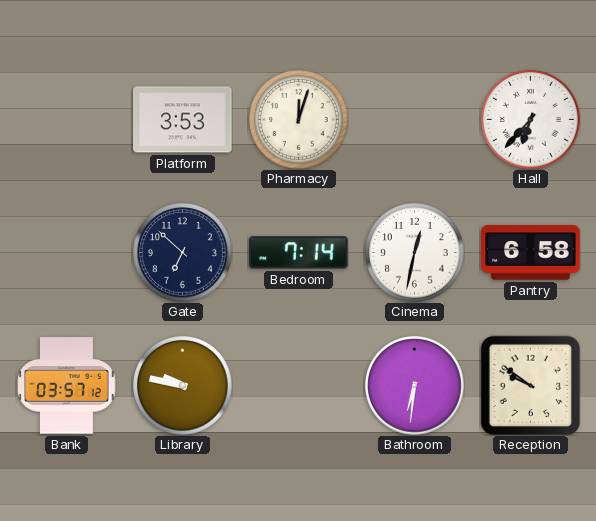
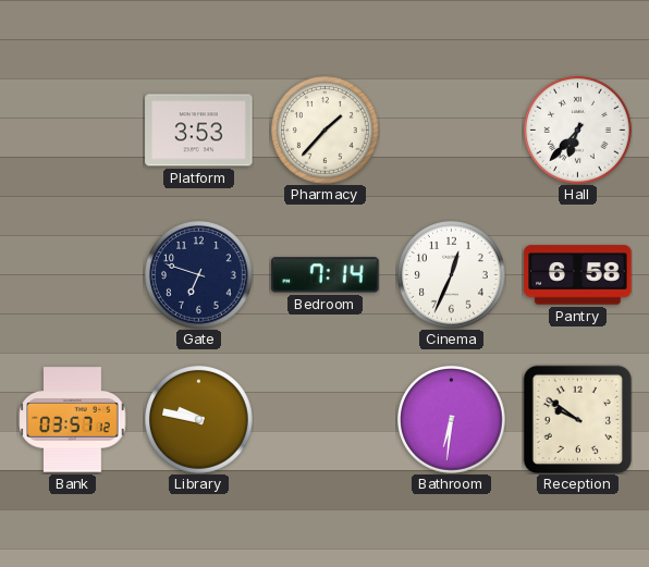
Pharmacy: 12:03 -> 1:37 (326, 131)
Gate: 6:52 -> 6:48 (199, 275)
Cinema: 12:32 -> 12:34 (452, 275)
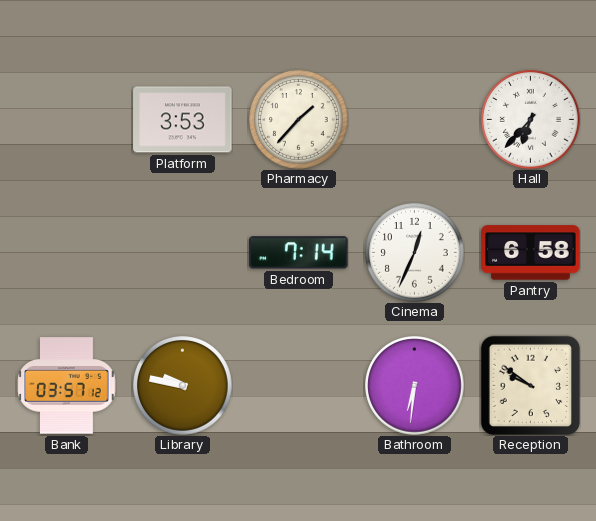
Gate: 6:48 -> none (199, 275)
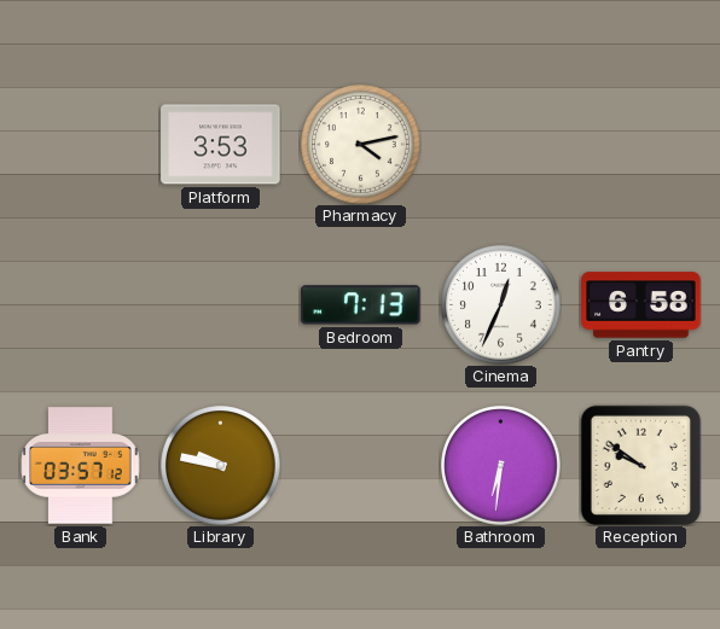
Pharmacy: 1:37 -> 4:13 (361, 145)
Hall: 6:37 -> none (531, 120)
Bedroom: 7:14 -> 7:13 (361, 305)
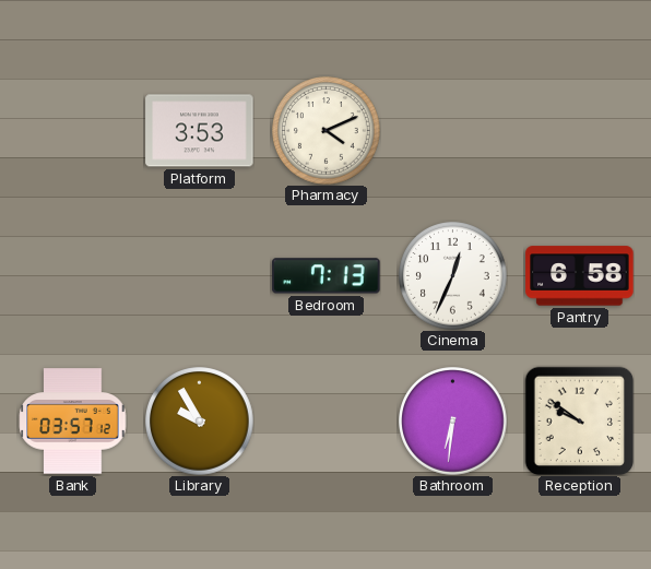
Pharmacy: 4:13 -> 4:11 (327, 131)
Library: 9:47 -> 9:55 (200, 422)
